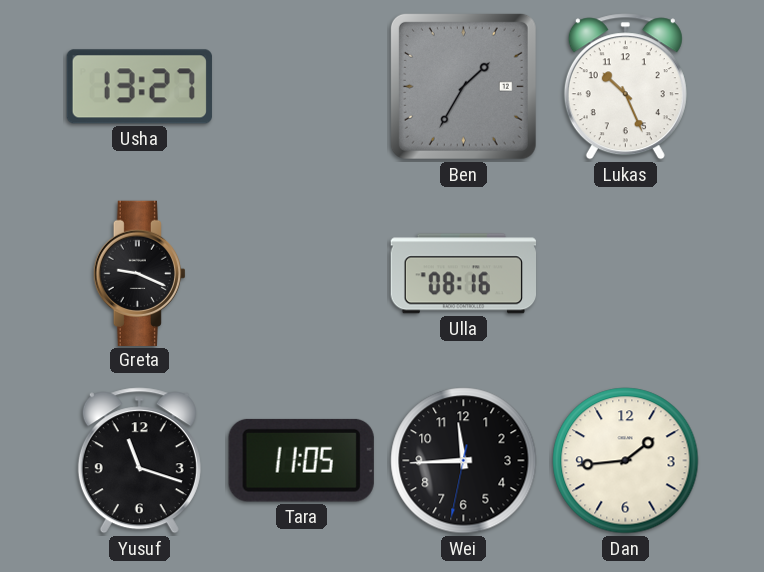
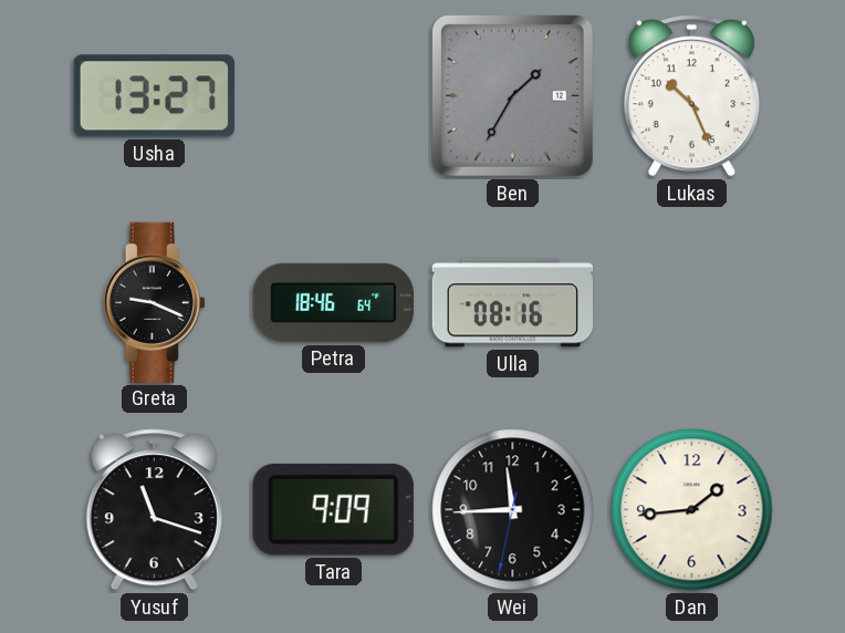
Petra: none -> 18:46 (333, 302)
Tara: 11:05 -> 9:09 (333, 509)
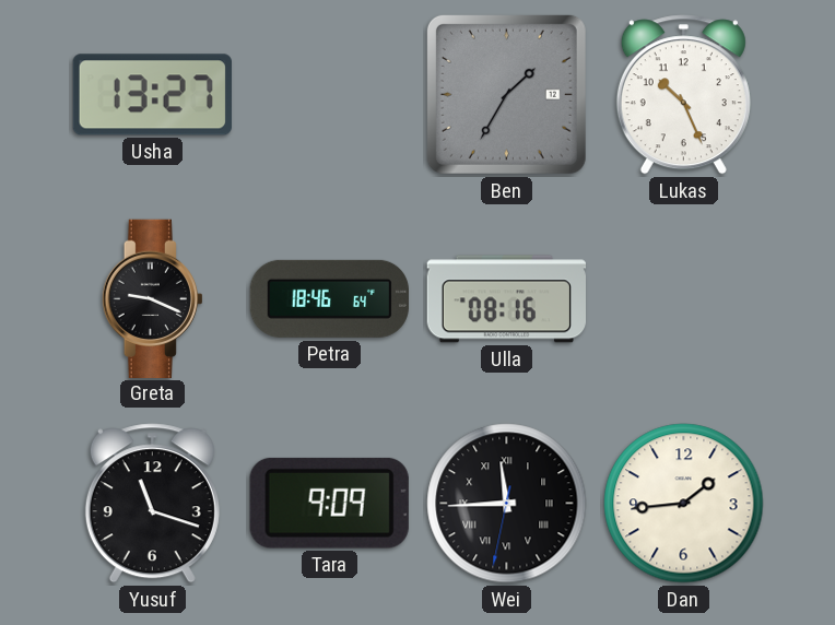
Wei numerals: Arabic -> Roman (507, 504)
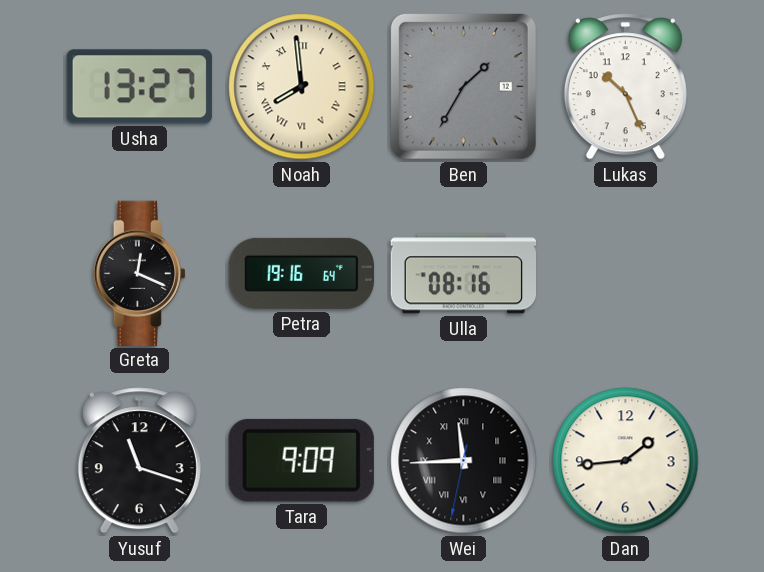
Noah: none -> 7:59 (302, 87)
Greta: 9:19 -> 12:19 (139, 273)
Petra: 18:46 -> 19:16 (301, 273)
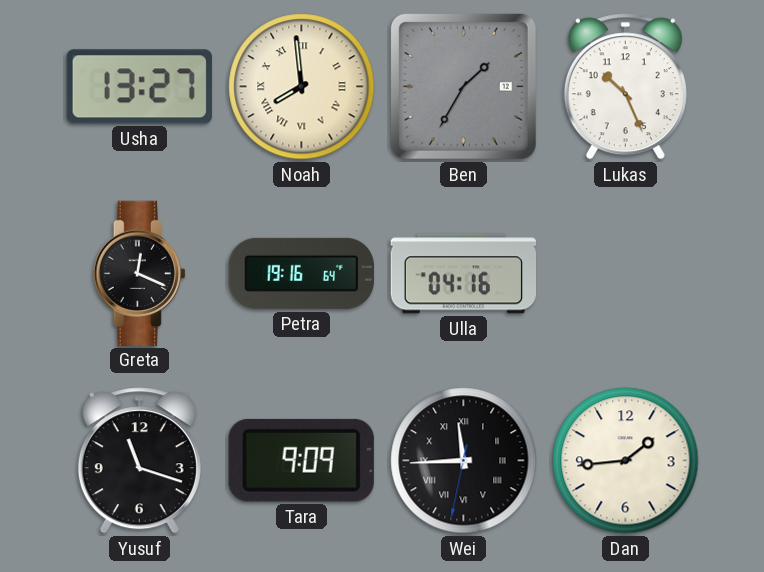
Ulla: 08:16 -> 04:16 (463, 274)
